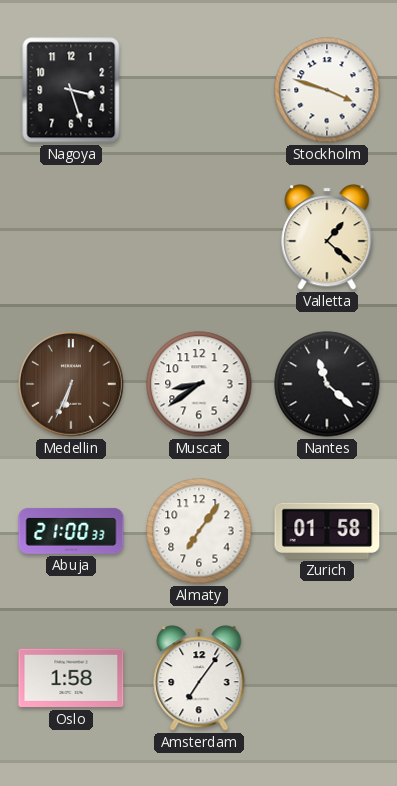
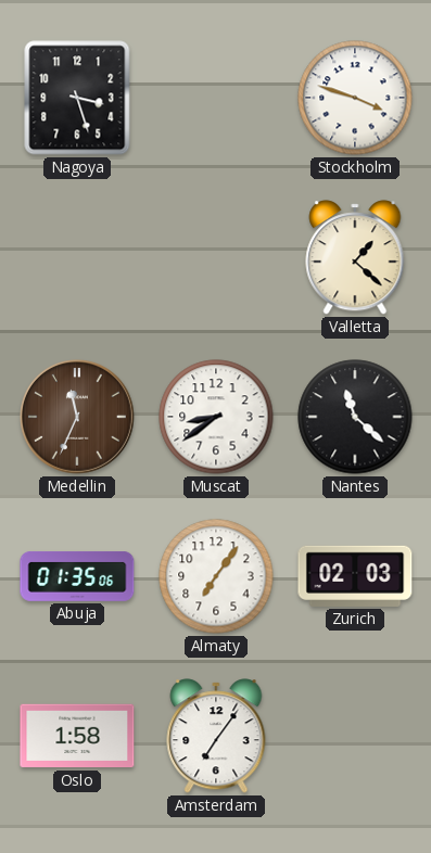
Medellin: 6:34 -> 11:34 (78, 418)
Abuja: 21:00 -> 01:35 (77, 576)
Zurich: 01:58 -> 02:03 (355, 576)
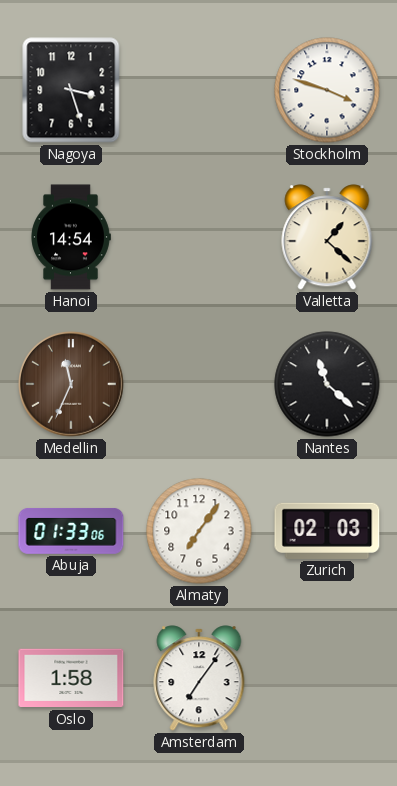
Hanoi: none -> 14:54 (71, 237)
Muscat: 8:39 -> none (216, 417)
Abuja: 01:35 -> 01:33 (71, 531)
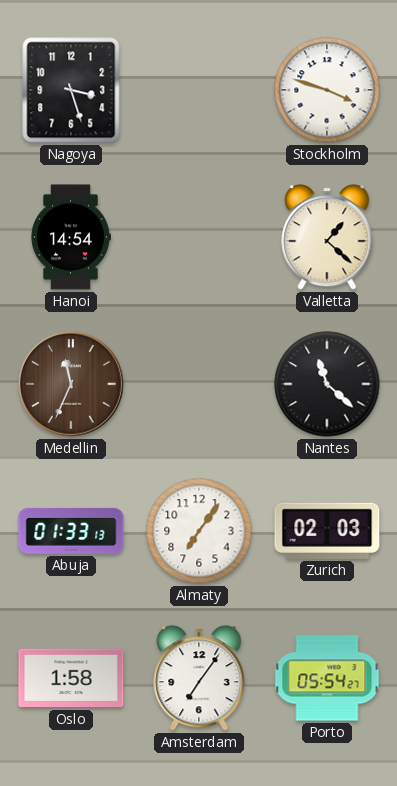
Abuja: 01:33:06 -> 01:33:13 (71, 531)
Porto: none -> 05:54 (327, 678)
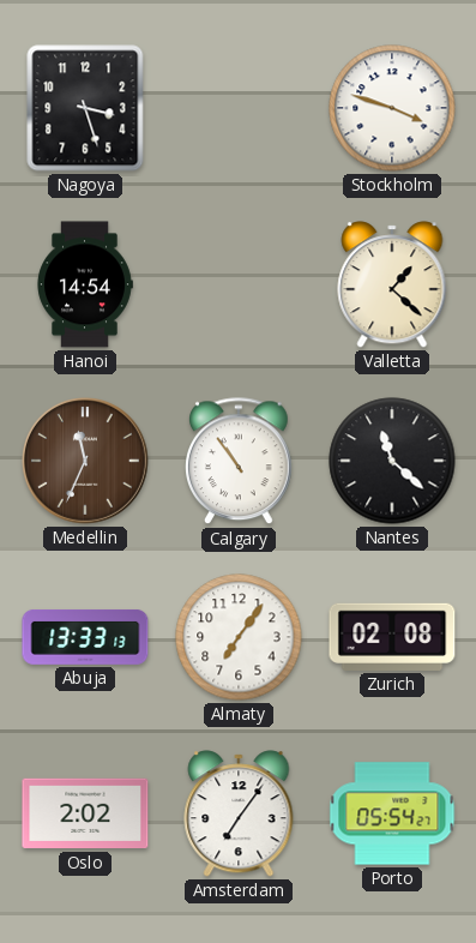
Calgary: none -> 10:54 (240, 462)
Abuja: 01:33 -> 13:33 (85, 637)
Zurich: 02:03 -> 02:08 (392, 637)
Oslo: 1:58 -> 2:02 (85, 813)
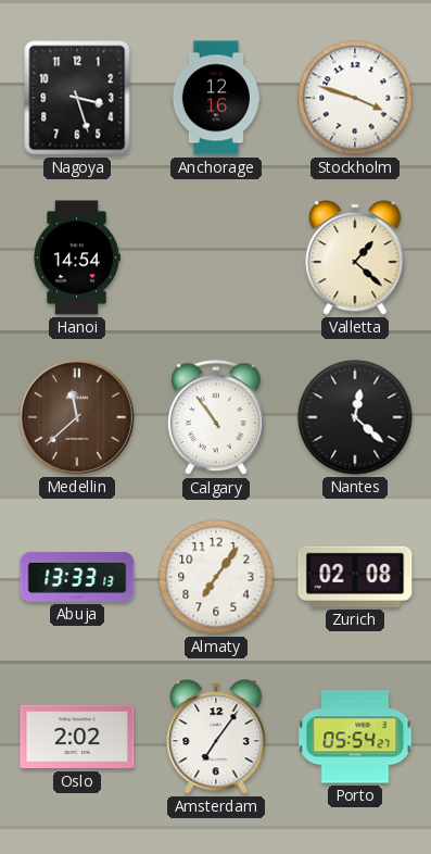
Anchorage: none -> 12:16 (215, 98)
Medellin: 11:34 -> 11:38 (78, 418)
Nantes: 11:22 -> 12:22 (355, 417)
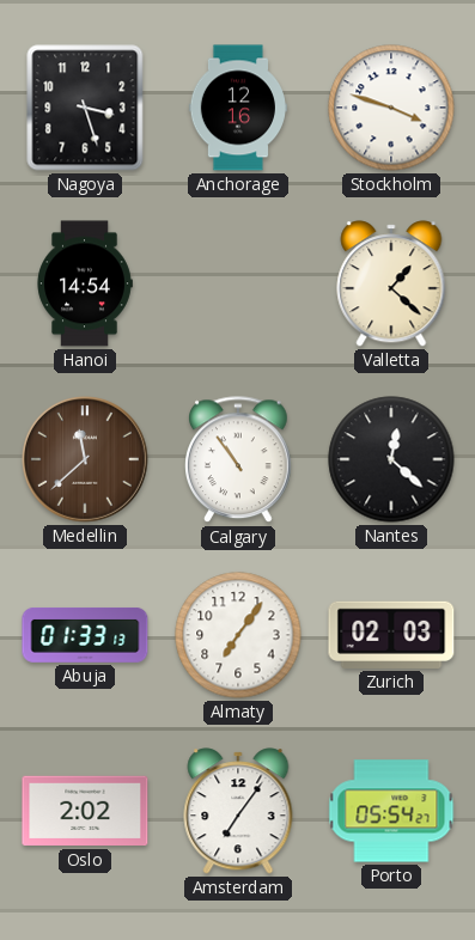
Abuja: 13:33 -> 01:33 (85, 635)
Zurich: 02:08 -> 02:03 (391, 635)
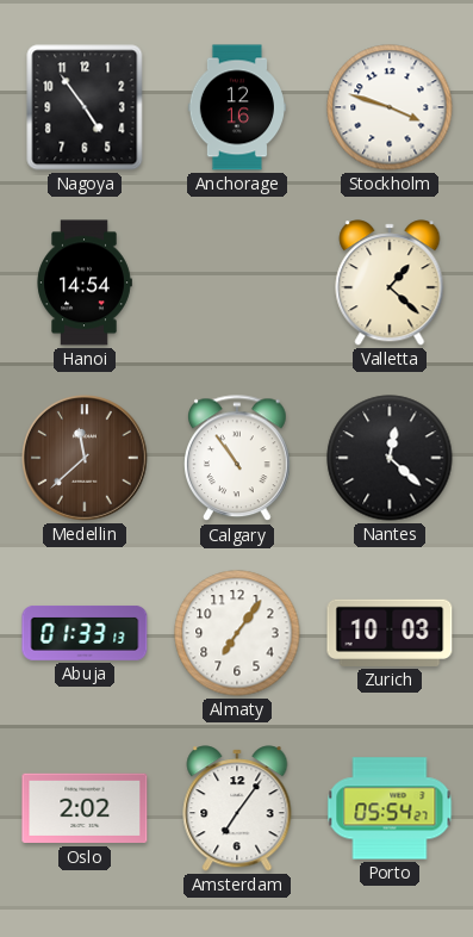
Nagoya: 3:27 -> 4:54 (85, 107)
Zurich: 02:03 -> 10:03 (390, 633)
